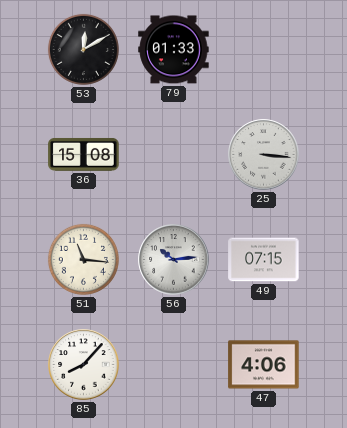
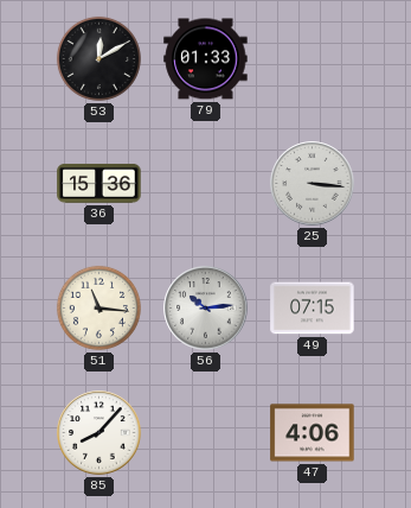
36: 15:08 -> 15:36 (99, 183)
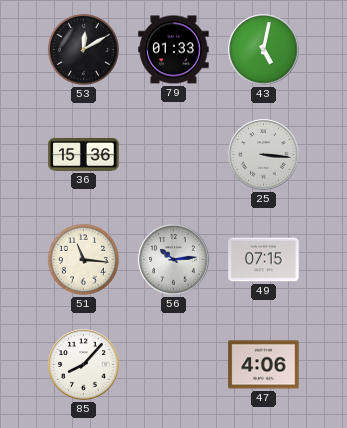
43: none -> 5:02 (264, 50)
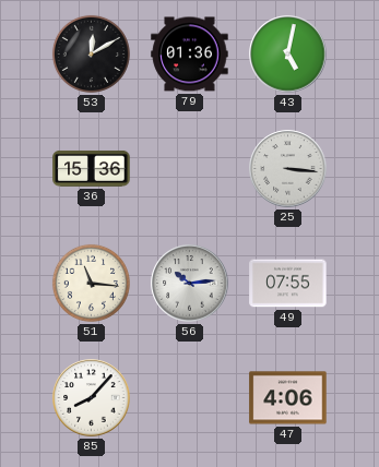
79: 01:33 -> 01:36 (190, 55)
49: 07:15 -> 07:55 (288, 284)
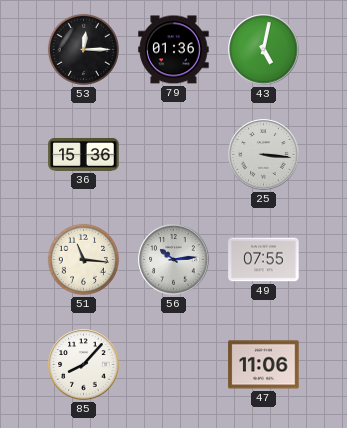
53: 12:10 -> 12:15 (83, 49)
47: 4:06 -> 11:06 (264, 365)
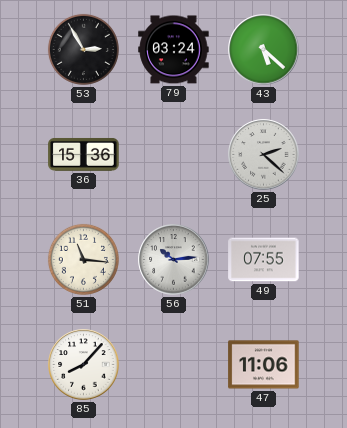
53: 12:15 -> 2:55 (83, 49)
79: 01:36 -> 03:24 (174, 50)
43: 5:02 -> 5:22 (264, 50)
25: 3:16 -> 2:22 (264, 155)
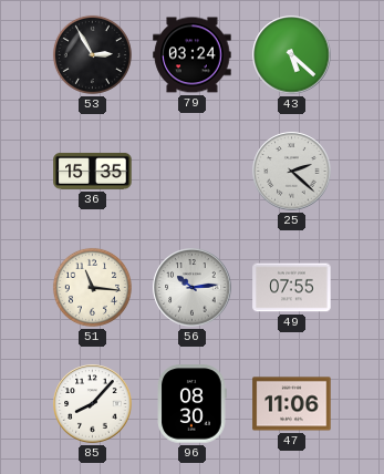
36: 15:36 -> 15:35 (93, 171)
96: none -> 08:30 (193, 404)
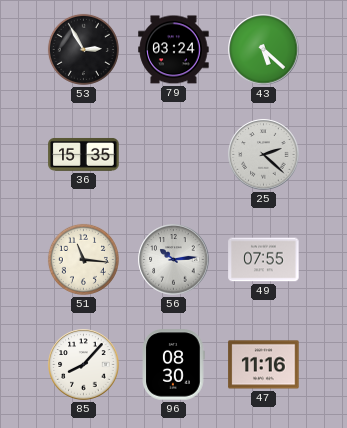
47: 11:06 -> 11:16 (264, 365)
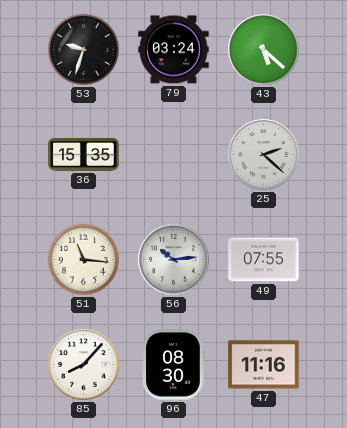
53: 2:55 -> 9:33 (83, 49)
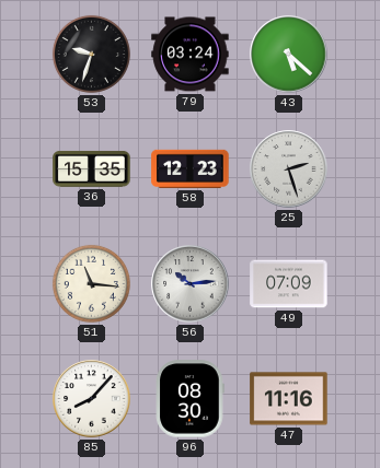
58: none -> 12:23 (191, 168)
25: 2:22 -> 2:27 (289, 169)
49: 07:55 -> 07:09 (289, 284)
